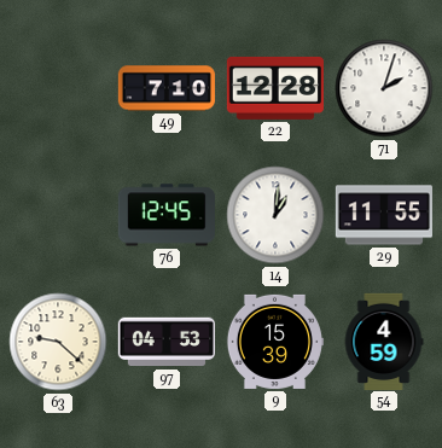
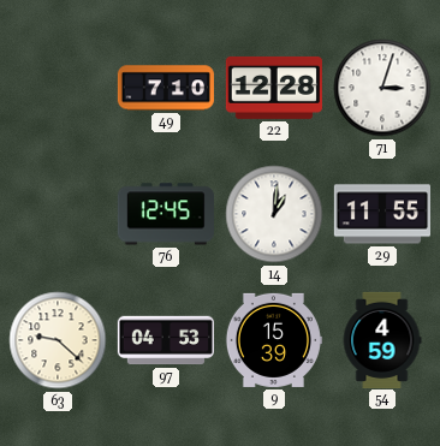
71: 2:03 -> 3:03 (382, 88)
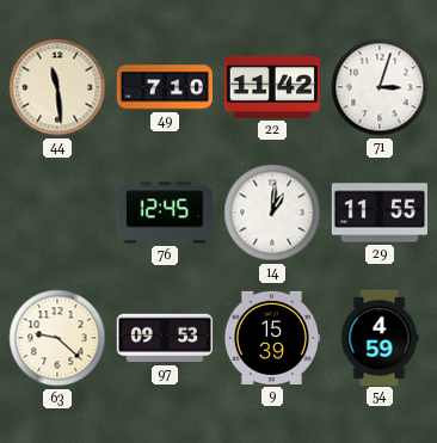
44: none -> 11:29 (57, 87)
22: 12:28 -> 11:42 (271, 87)
97: 04:53 -> 09:53 (164, 338)
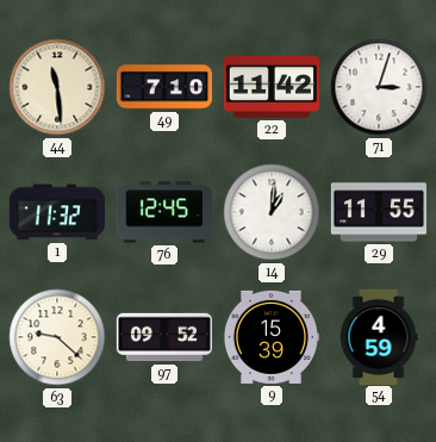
1: none -> 11:32 (57, 212)
97: 09:53 -> 09:52 (163, 337)
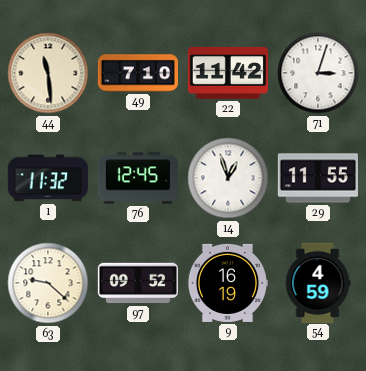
14: 1:01 -> 12:57 (228, 178)
9: 15:39 -> 16:19 (227, 283)
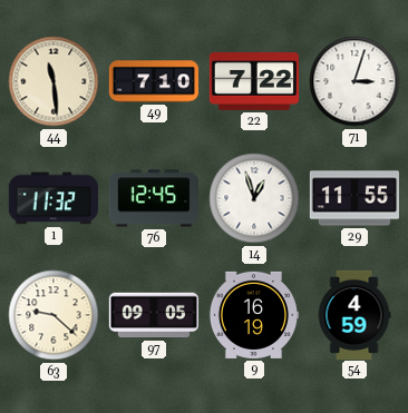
22: 11:42 -> 7:22 (253, 81)
97: 09:52 -> 09:05 (153, 315)
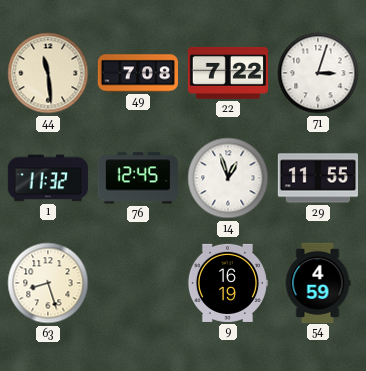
49: 7:10 -> 7:08 (137, 73)
63: 9:22 -> 8:27 (48, 283)
97: 09:05 -> none (153, 315)
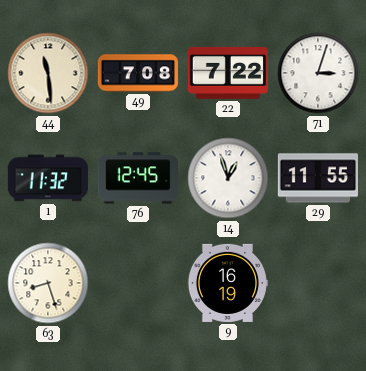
54: 4:59 -> none (318, 282)
